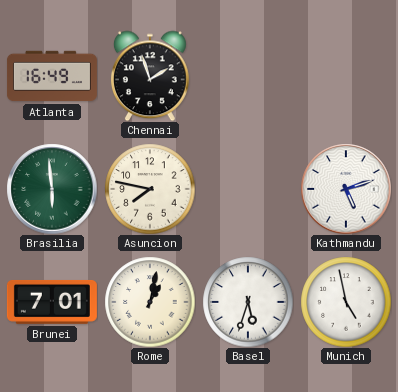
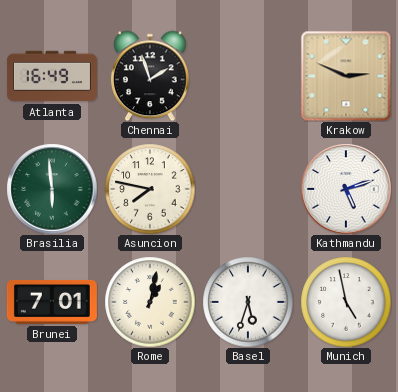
Krakow: none -> 2:49 (346, 76)
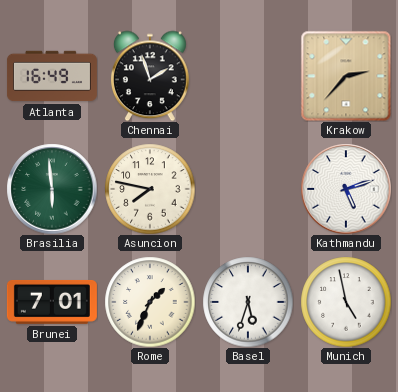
Krakow: 2:49 -> 2:37 (346, 76)
Rome: 1:02 -> 1:34 (150, 302)
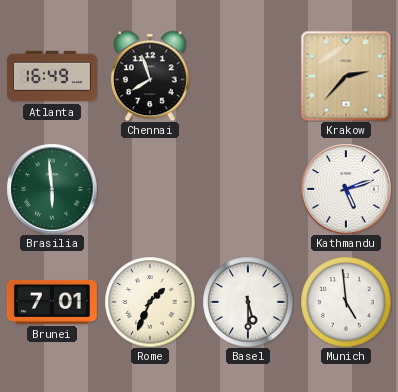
Chennai: 1:57 -> 7:57 (150, 76)
Asuncion: 7:47 -> none (150, 189)
Basel: 5:33 -> 5:30 (248, 302)
Munich: 4:58 -> 4:59 (346, 302)
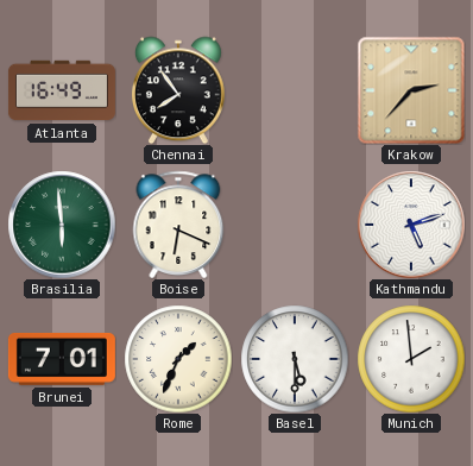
Chennai: 7:57 -> 7:54 (178, 90)
Boise: none -> 6:19 (178, 225)
Munich: 4:59 -> 1:59 (411, 359)
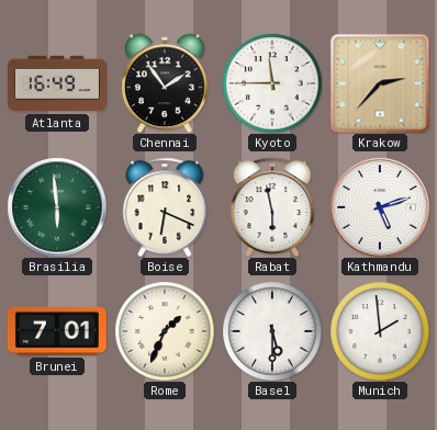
Chennai: 7:54 -> 1:54 (165, 83)
Kyoto: none -> 11:45 (272, 83)
Rabat: none -> 5:58 (272, 207)
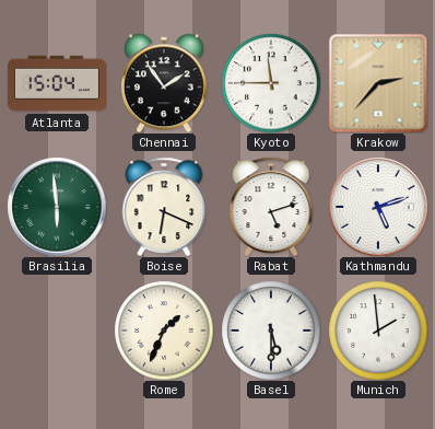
Atlanta: 16:49 -> 15:04 (57, 83)
Rabat: 5:58 -> 5:12 (271, 207)
Brunei: 7:01 -> none (57, 331)
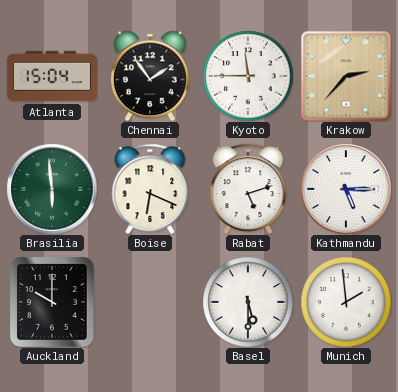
Kathmandu: 5:12 -> 5:15 (346, 189)
Auckland: none -> 10:00 (52, 302)
Rome: 1:34 -> none (164, 331)
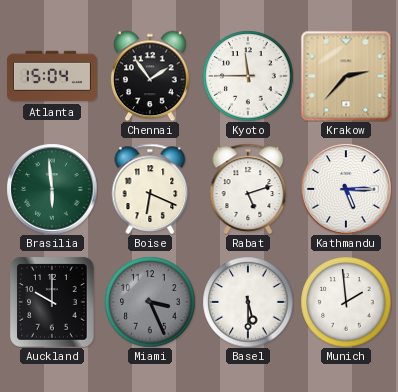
Miami: none -> 3:26 (150, 302)
